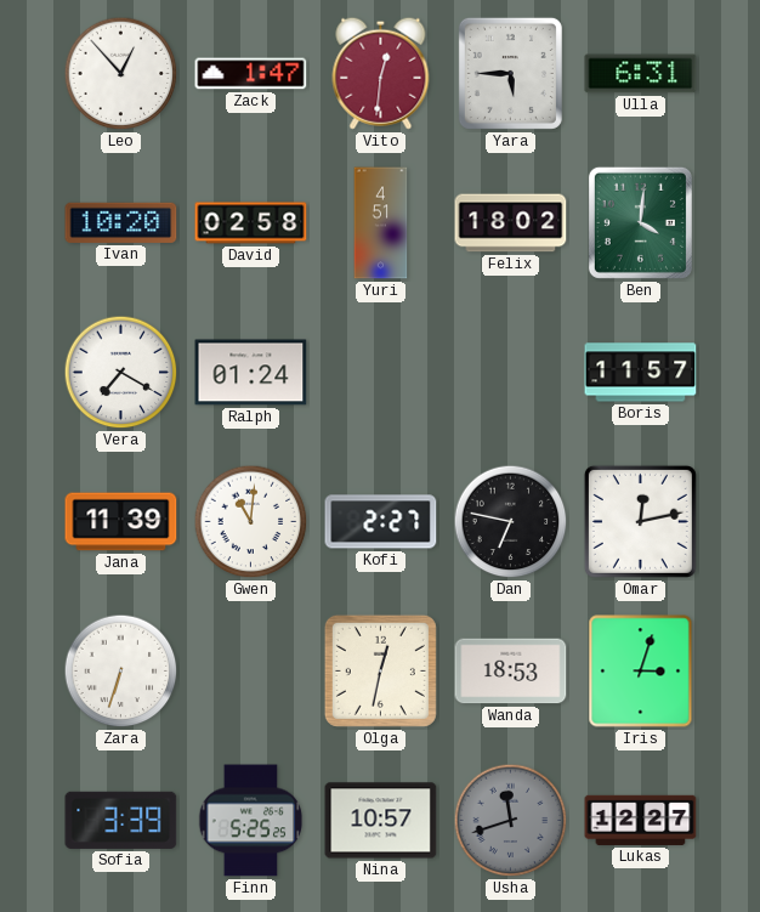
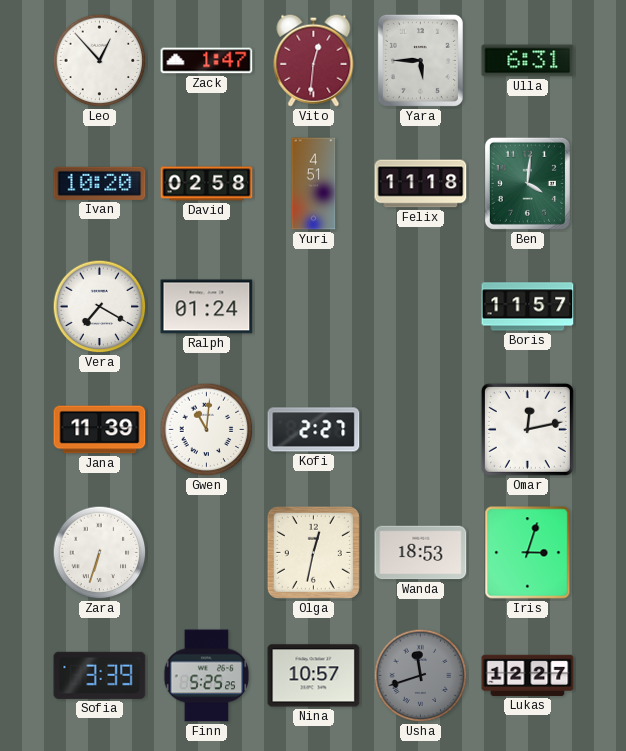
Felix: 18:02 -> 11:18 (421, 184)
Dan: 6:47 -> none (511, 522)
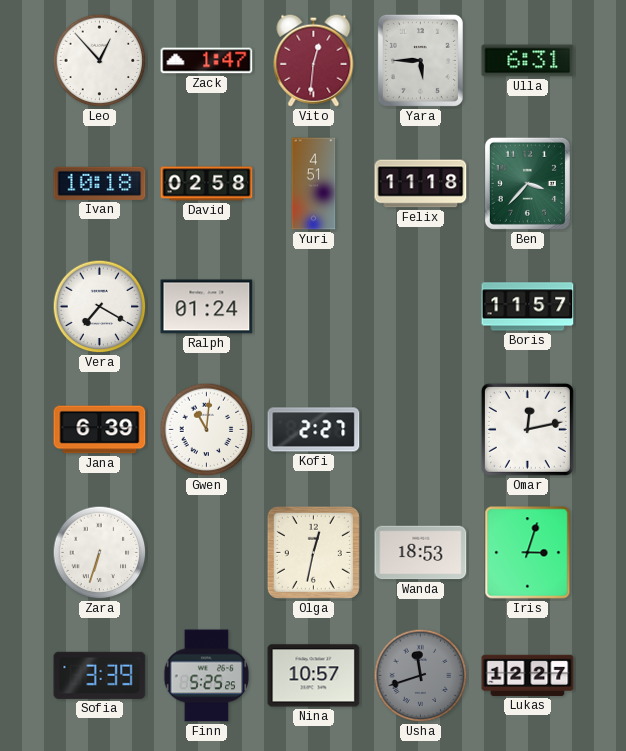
Ivan: 10:20 -> 10:18 (100, 183)
Ben: 4:01 -> 3:37 (527, 183)
Jana: 11:39 -> 6:39 (100, 430)
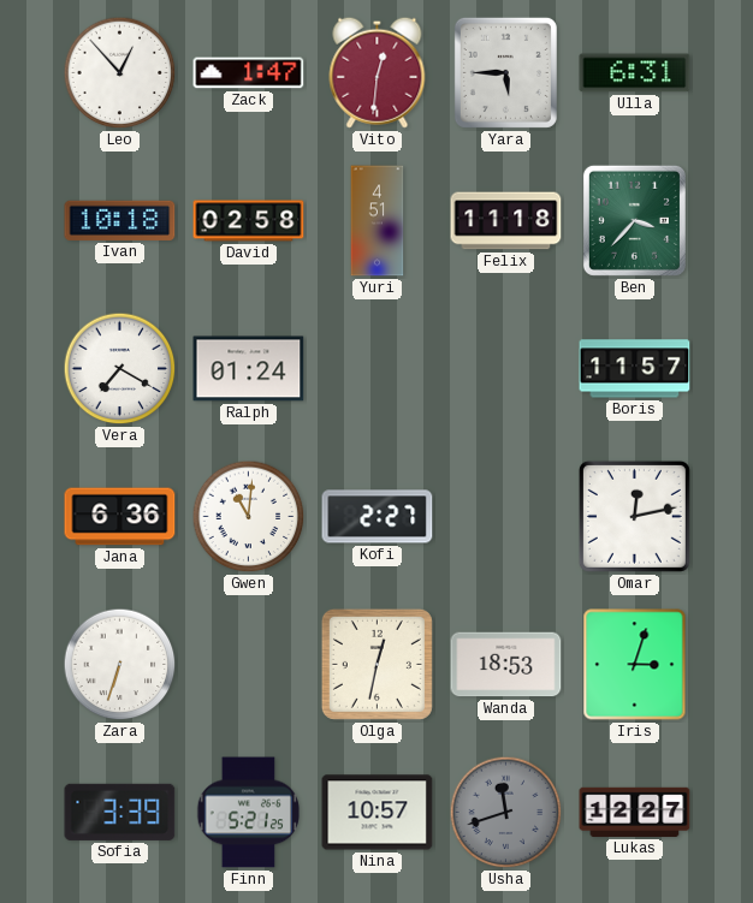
Jana: 6:39 -> 6:36 (120, 517)
Finn: 5:25 -> 5:21 (249, 813)
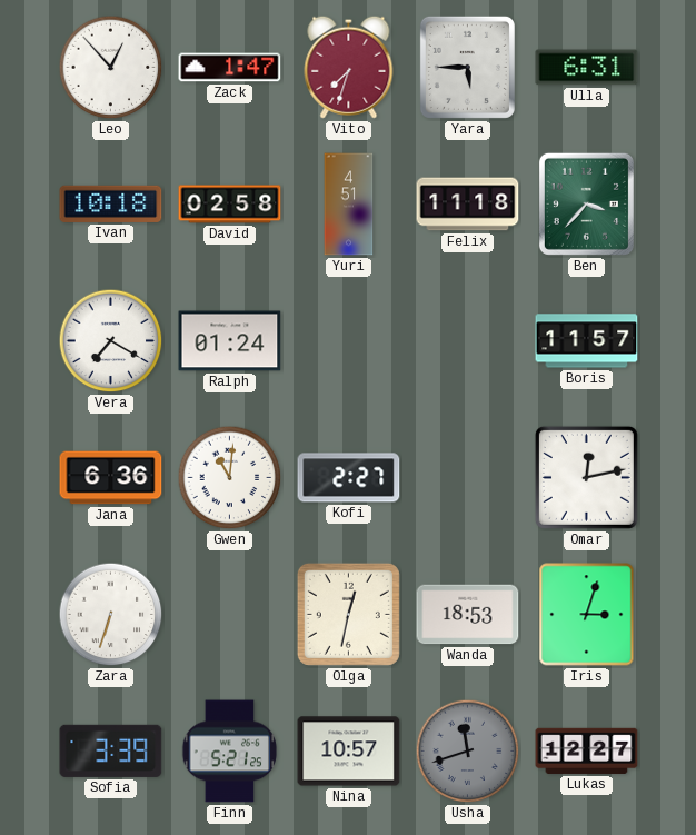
Vito: 12:31 -> 7:33 (349, 67)
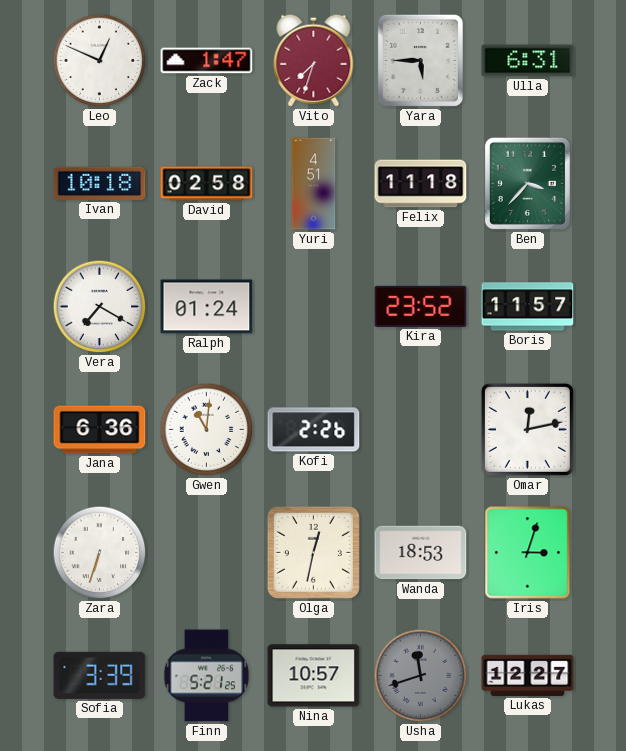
Leo: 12:53 -> 12:49 (100, 61)
Kira: none -> 23:52 (421, 306)
Kofi: 2:27 -> 2:26 (314, 430)
